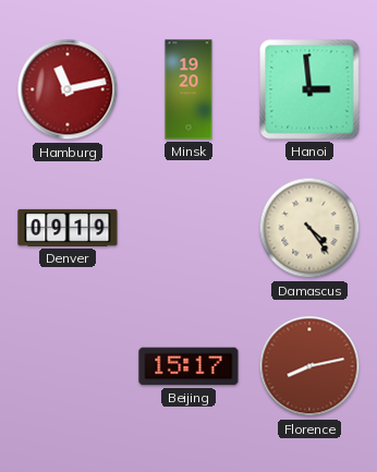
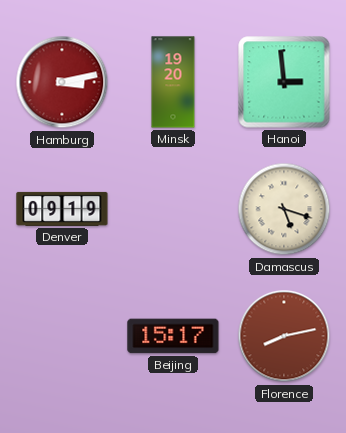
Hamburg: 11:13 -> 3:13 (62, 82)
Damascus: 4:24 -> 5:18 (284, 209)
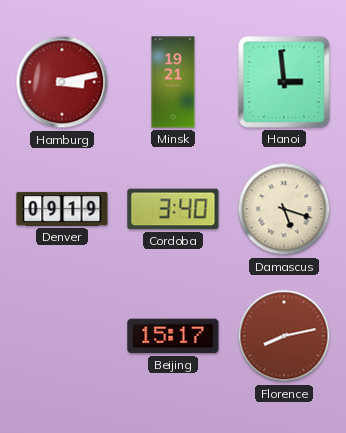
Minsk: 19:20 -> 19:21 (173, 82)
Cordoba: none -> 3:40 (173, 209)
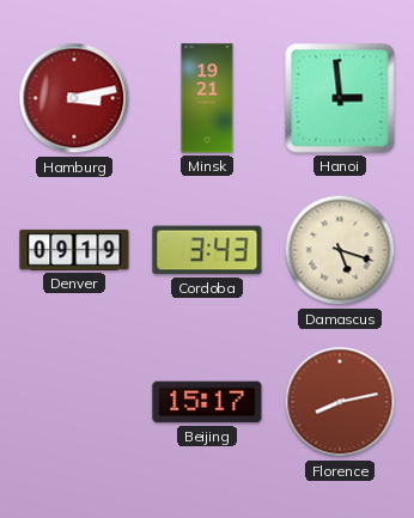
Cordoba: 3:40 -> 3:43 (207, 250)
